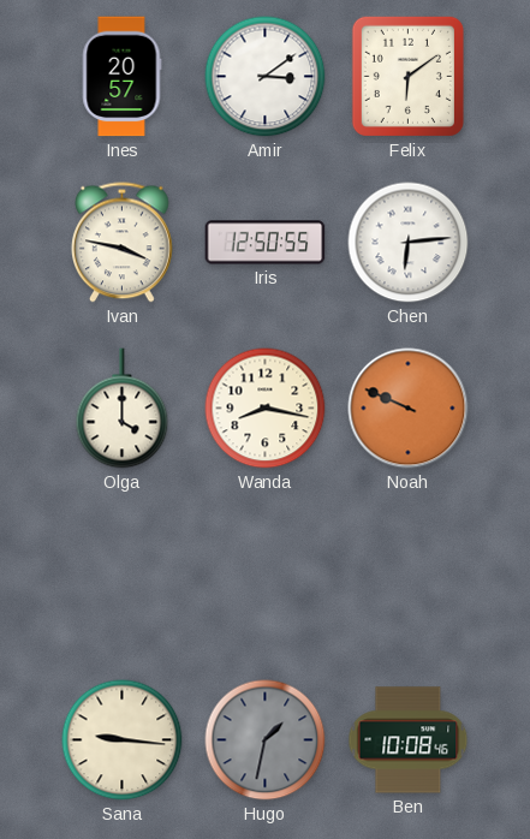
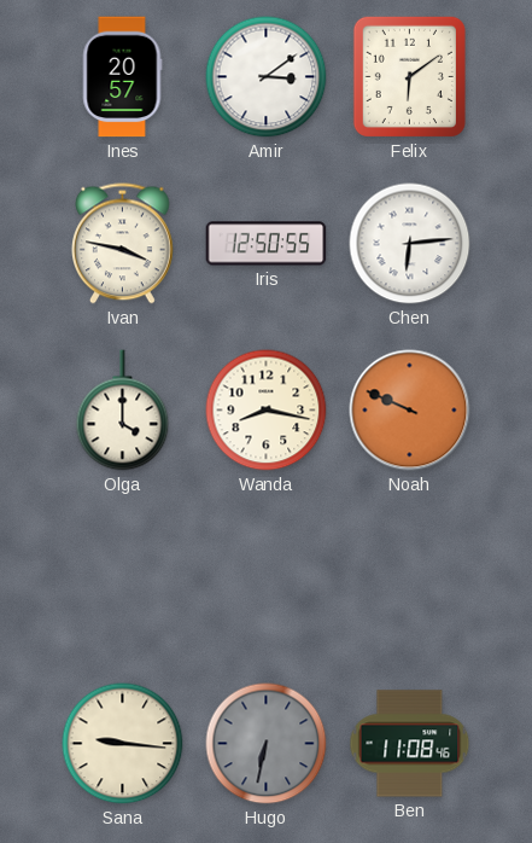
Hugo: 1:32 -> 6:32 (267, 744)
Ben: 10:08 -> 11:08 (410, 744)
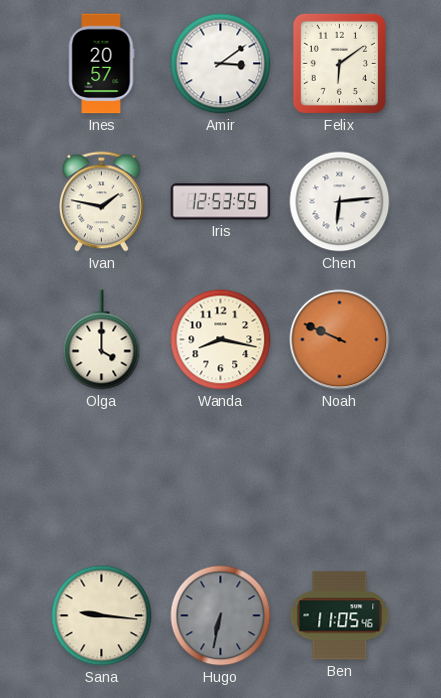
Ivan: 3:47 -> 1:47 (102, 202)
Iris: 12:50 -> 12:53 (221, 202)
Ben: 11:08 -> 11:05 (340, 616)
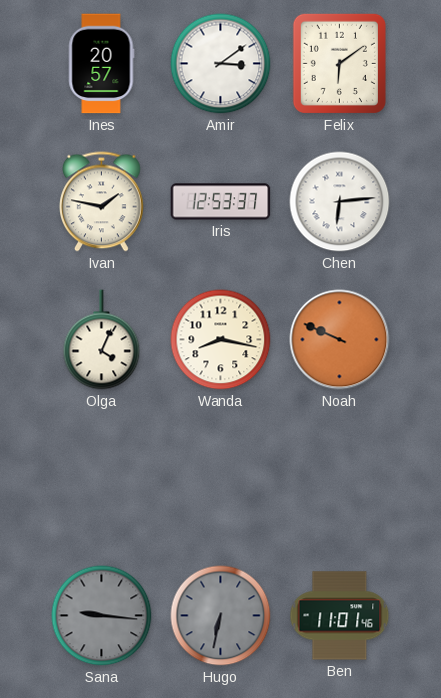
Iris: 12:53:55 -> 12:53:37 (221, 202)
Olga: 4:00 -> 4:04 (102, 340)
Sana dial: cream -> grey (102, 616)
Ben: 11:05 -> 11:01 (340, 616)
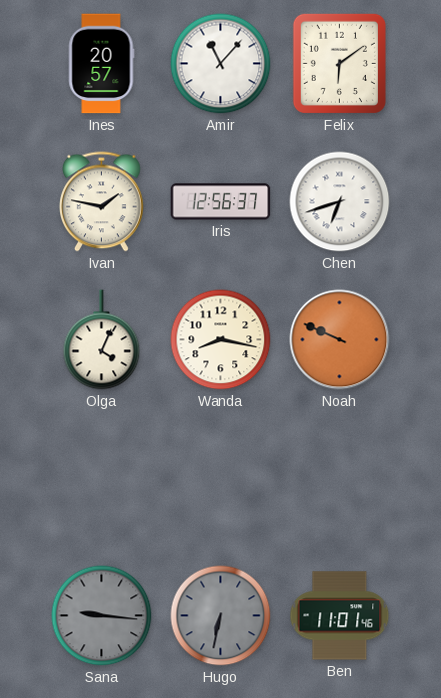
Amir: 3:09 -> 11:07 (221, 64)
Iris: 12:53 -> 12:56 (221, 202)
Chen: 6:14 -> 6:42 (340, 202)
